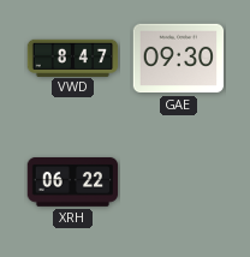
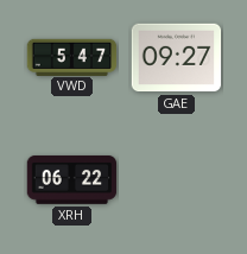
VWD: 8:47 -> 5:47 (72, 57)
GAE: 09:30 -> 09:27 (177, 58)
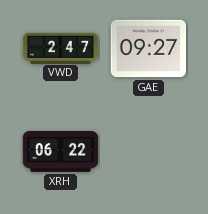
VWD: 5:47 -> 2:47 (61, 48)
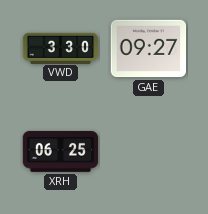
VWD: 2:47 -> 3:30 (61, 48)
XRH: 06:22 -> 06:25 (61, 152)
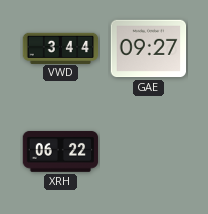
VWD: 3:30 -> 3:44 (61, 48)
XRH: 06:25 -> 06:22 (61, 152)
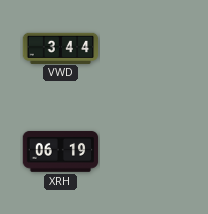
GAE: 09:27 -> none (149, 49)
XRH: 06:22 -> 06:19 (61, 152)
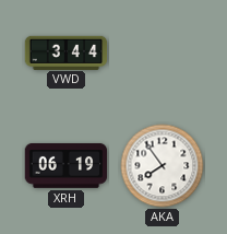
AKA: none -> 7:54 (163, 166)
